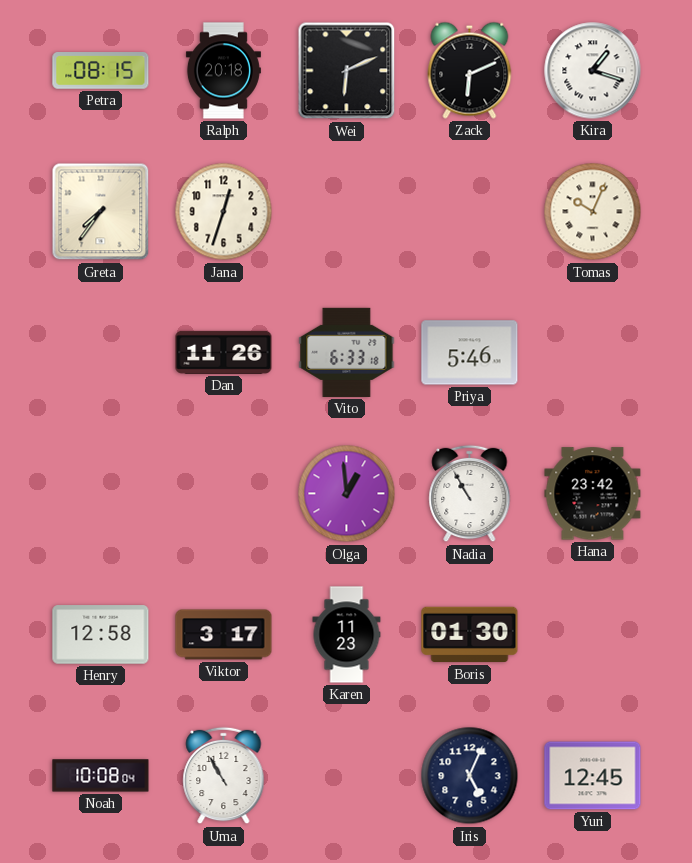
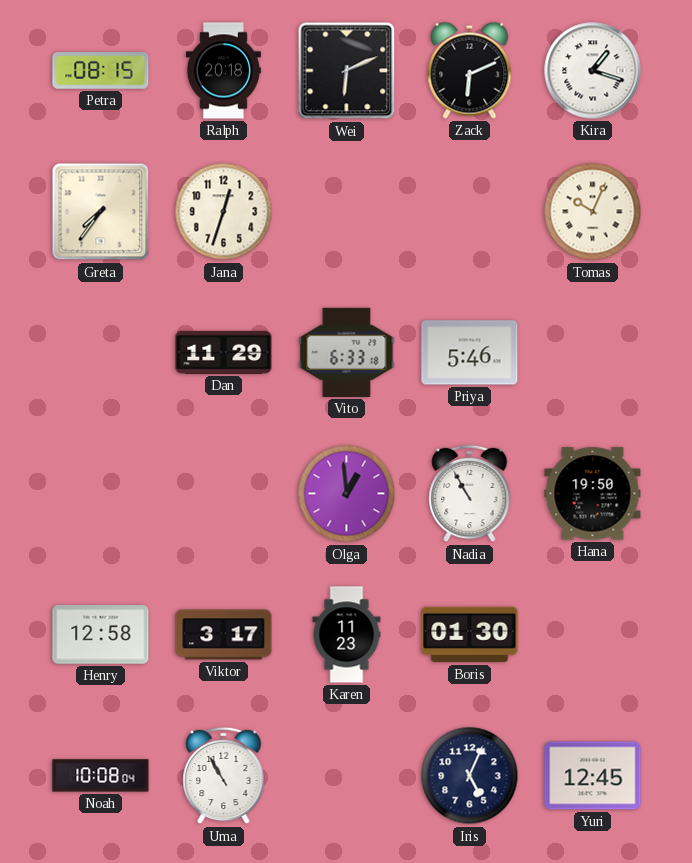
Dan: 11:26 -> 11:29 (224, 352)
Hana: 23:42 -> 19:50 (593, 494)
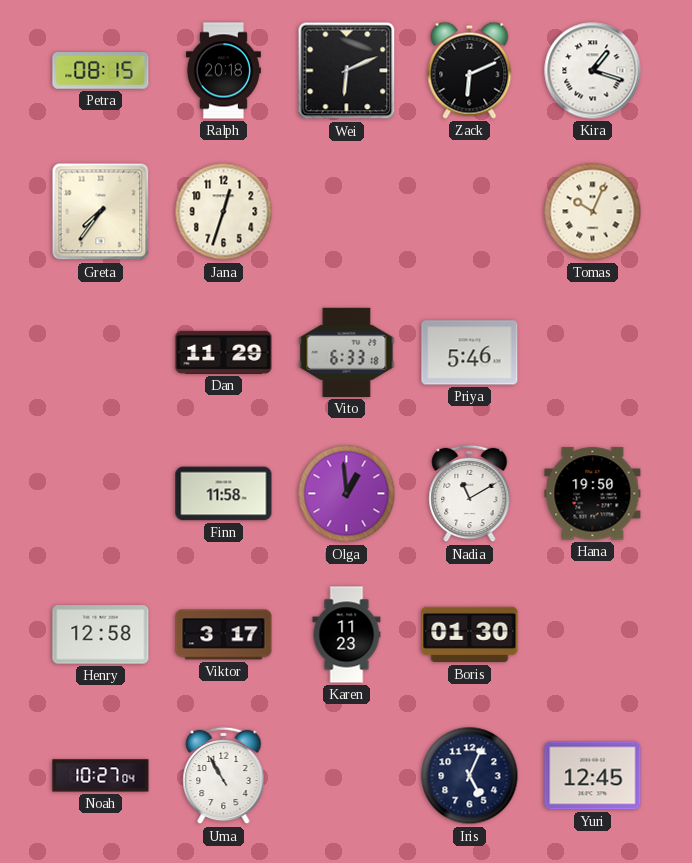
Finn: none -> 11:58 (224, 494)
Nadia: 10:55 -> 11:10 (470, 494)
Noah: 10:08 -> 10:27 (101, 776)
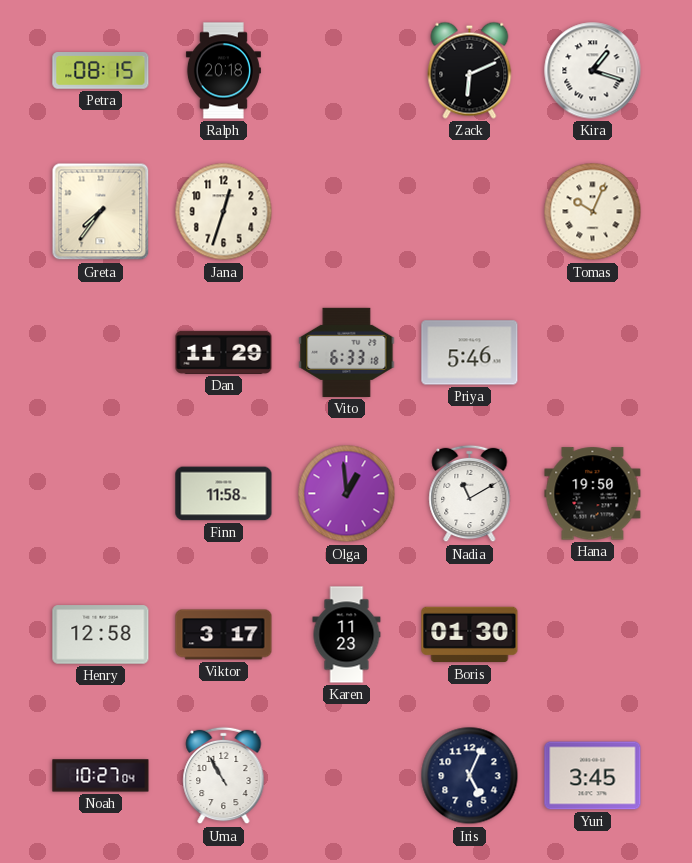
Wei: 6:11 -> none (347, 71)
Yuri: 12:45 -> 3:45 (593, 776)
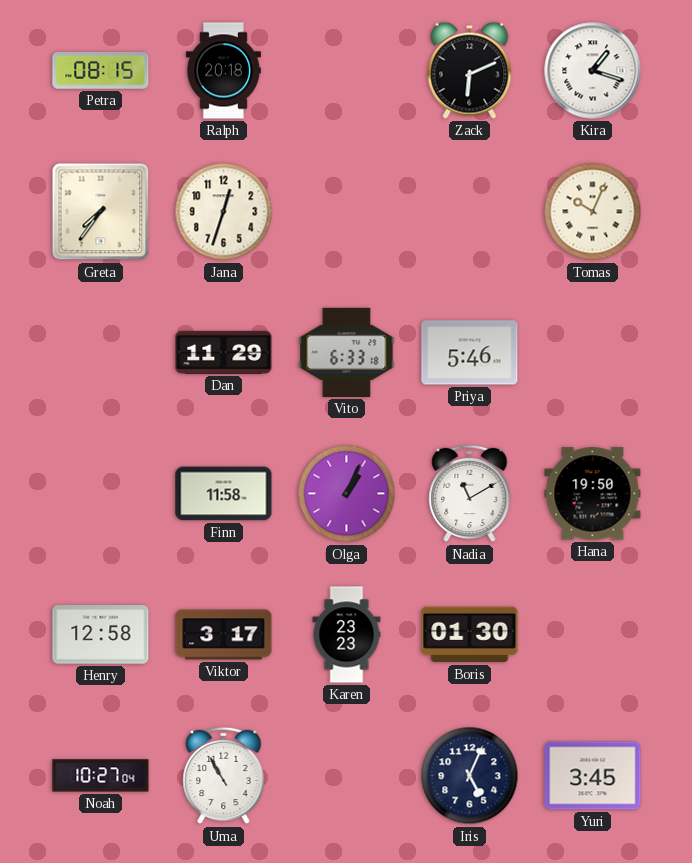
Olga: 12:59 -> 1:04 (347, 494)
Karen: 11:23 -> 23:23 (347, 635)
